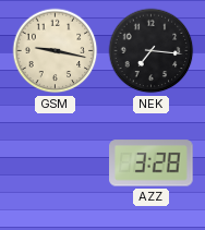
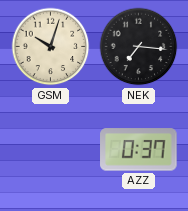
GSM: 9:17 -> 10:03 (51, 47)
AZZ: 3:28 -> 0:37 (139, 150)
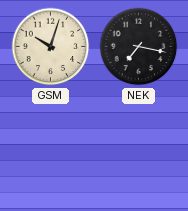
NEK: 7:16 -> 7:17 (139, 47)
AZZ: 0:37 -> none (139, 150)
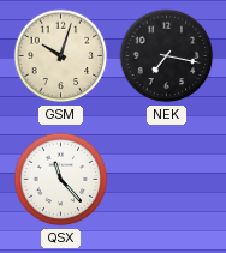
QSX: none -> 11:23 (61, 180)
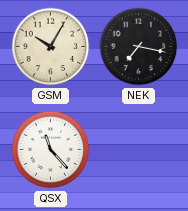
GSM: 10:03 -> 10:05 (51, 47)
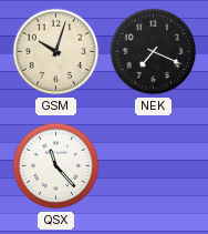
GSM: 10:05 -> 10:03 (56, 52)
NEK: 7:17 -> 7:19 (154, 52)
